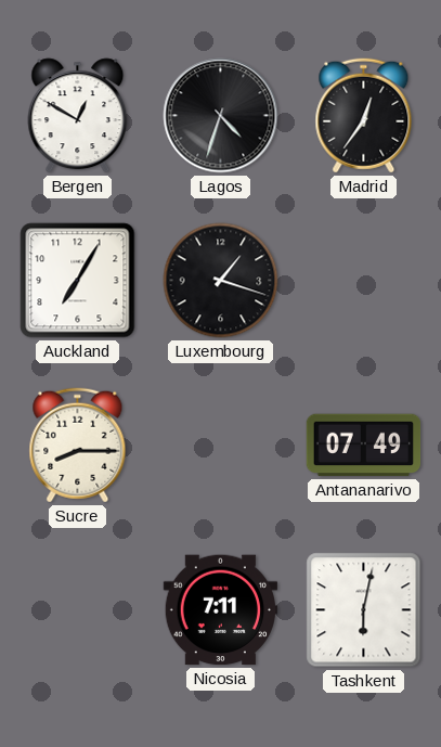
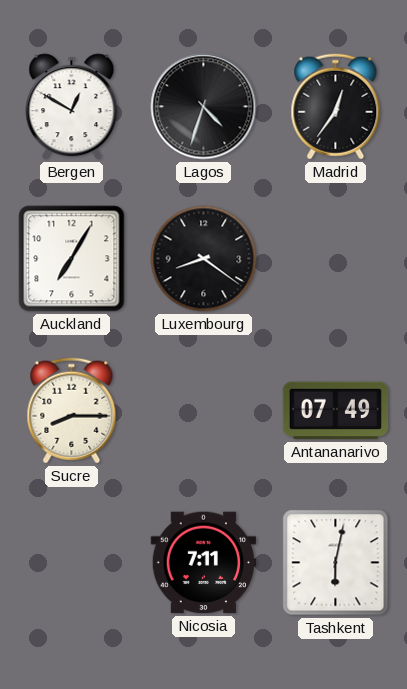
Luxembourg: 1:18 -> 8:21 (204, 259)
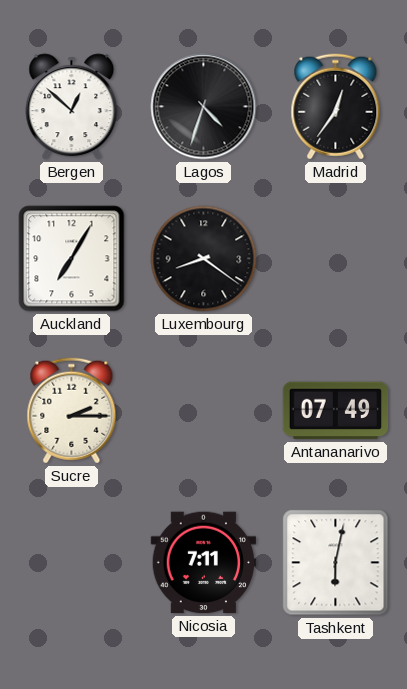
Bergen: 12:50 -> 12:52 (72, 107)
Sucre: 8:15 -> 2:15 (72, 411)
